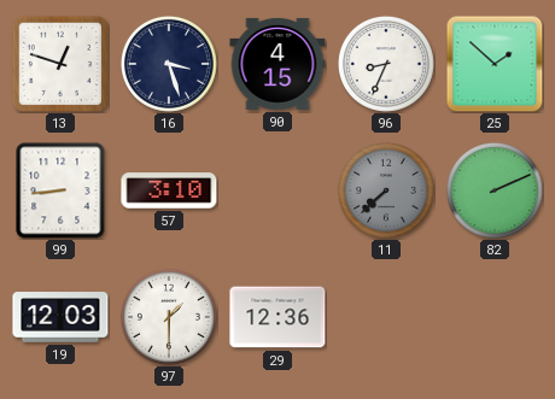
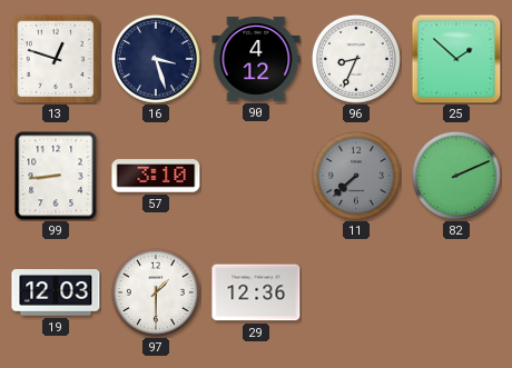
90: 4:15 -> 4:12 (256, 59)
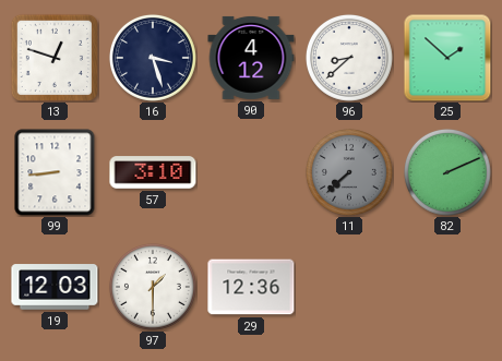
96: 8:34 -> 8:38 (349, 58)
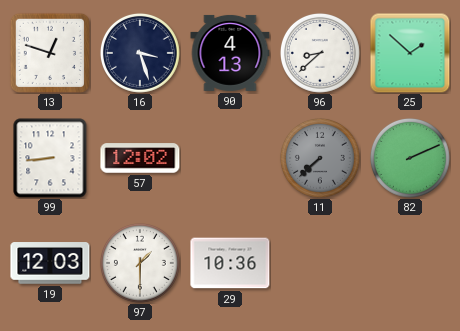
90: 4:12 -> 4:13 (230, 53)
57: 3:10 -> 12:02 (140, 158)
29: 12:36 -> 10:36 (230, 263)
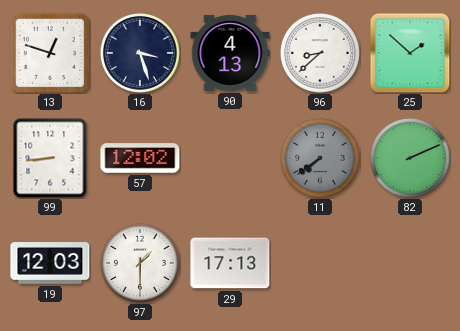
11: 7:38 -> 7:39 (320, 158)
29: 10:36 -> 17:13 (230, 263)
